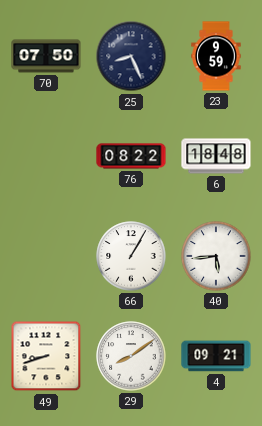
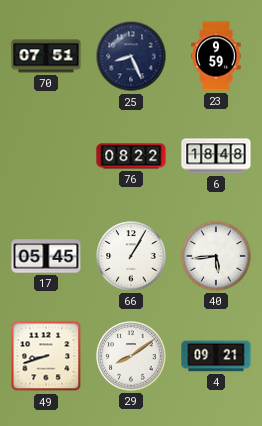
70: 07:50 -> 07:51 (46, 56)
17: none -> 05:45 (46, 256)
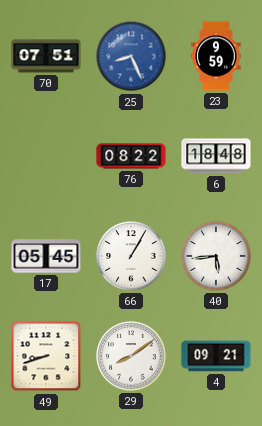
25 dial: navy -> blue (131, 56)
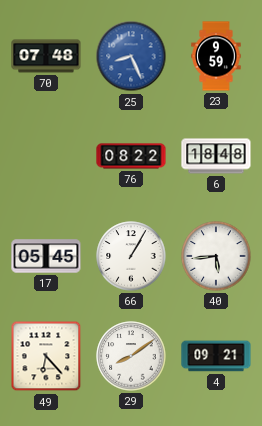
70: 07:51 -> 07:48 (46, 56)
49: 8:42 -> 6:23 (46, 356)
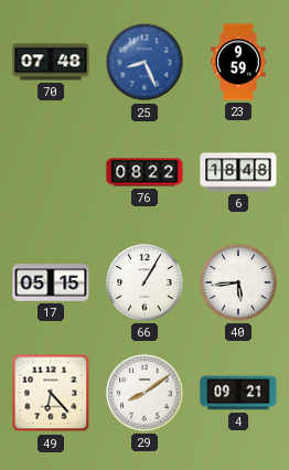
17: 05:45 -> 05:15 (51, 282)
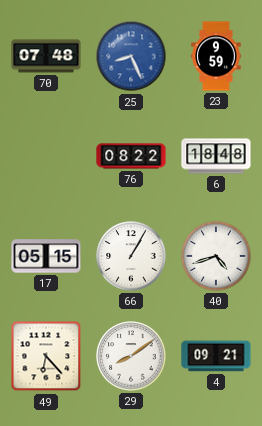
40: 5:44 -> 4:42 (216, 256)
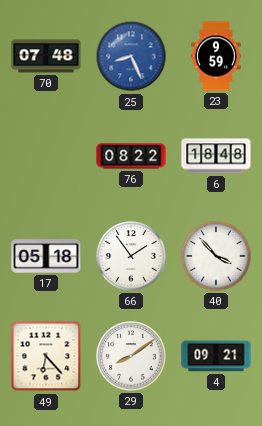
17: 05:15 -> 05:18 (46, 256)
66: 1:05 -> 1:54 (131, 256)
40: 4:42 -> 3:53 (216, 256)
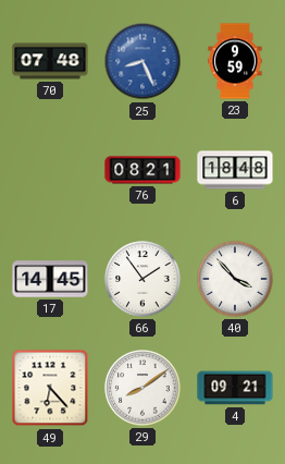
76: 08:22 -> 08:21 (142, 170)
17: 05:18 -> 14:45 (50, 279)
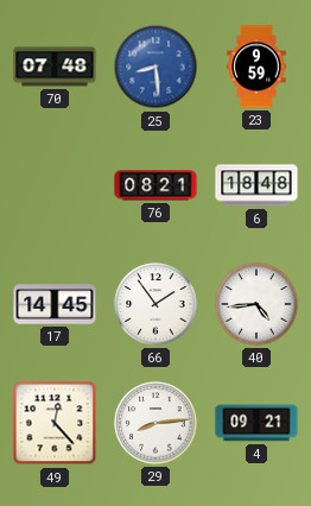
25: 8:26 -> 8:29 (155, 67)
40: 3:53 -> 4:44 (256, 304)
49: 6:23 -> 12:23 (55, 423)
29: 8:09 -> 8:14 (155, 423)
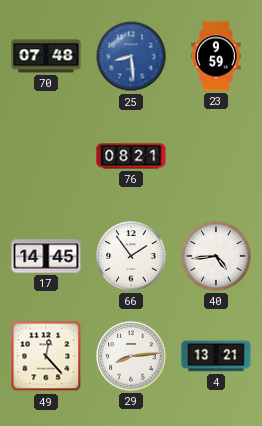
6: 18:48 -> none (256, 185)
4: 09:21 -> 13:21 (216, 356)
